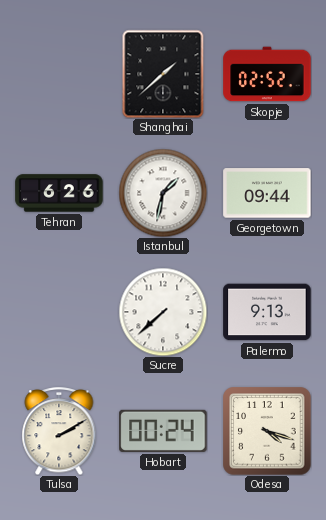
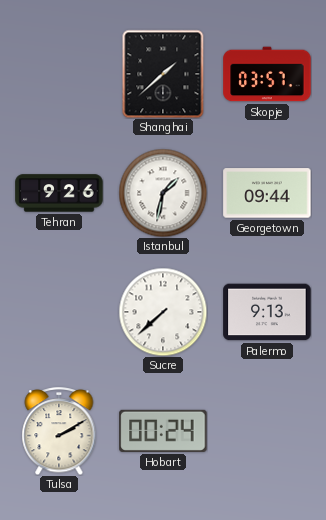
Skopje: 02:52 -> 03:57 (267, 74)
Tehran: 6:26 -> 9:26 (59, 193)
Odesa: 4:18 -> none (267, 431)
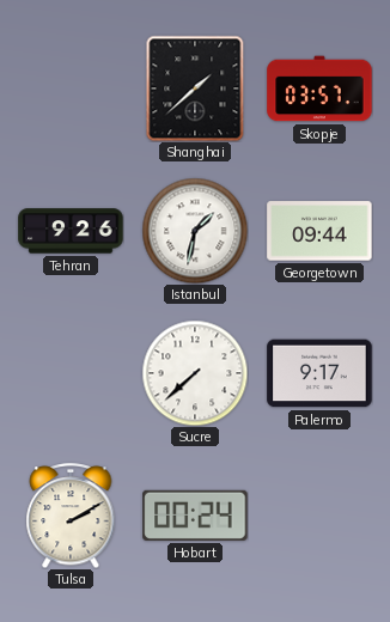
Palermo: 9:13 -> 9:17 (319, 373)
